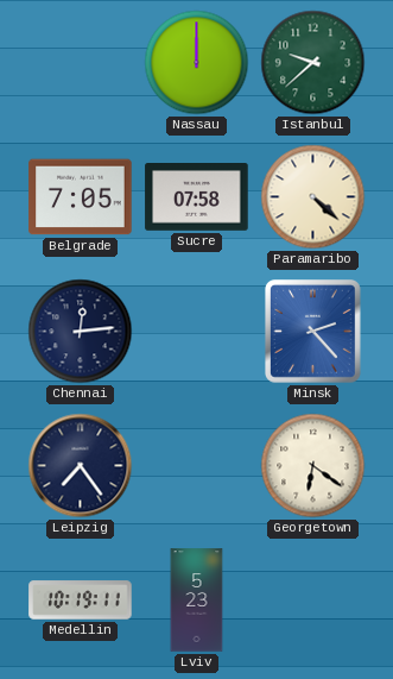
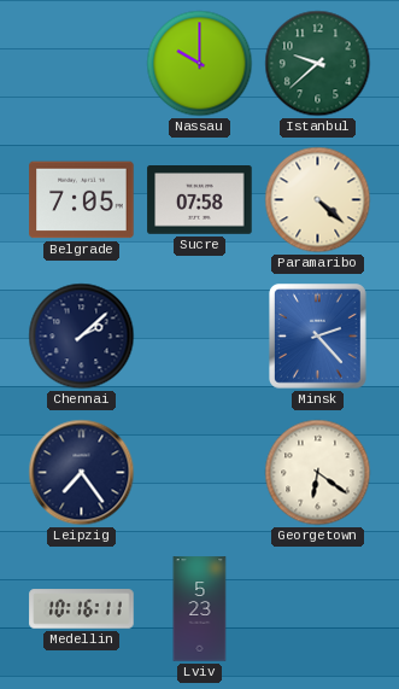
Nassau: 12:00 -> 10:00 (200, 64)
Chennai: 12:14 -> 2:08 (82, 337)
Medellin: 10:19 -> 10:16 (82, 609)
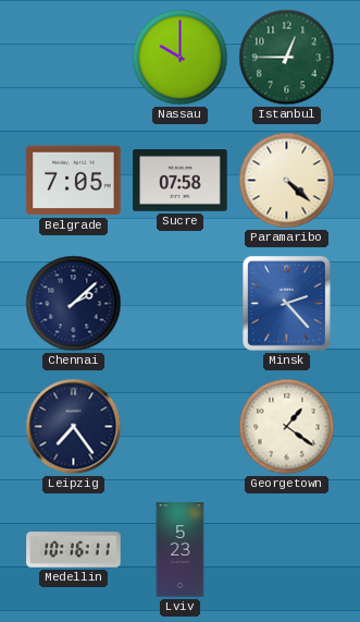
Istanbul: 9:38 -> 12:45 (287, 58)
Georgetown: 6:21 -> 1:21 (287, 427)
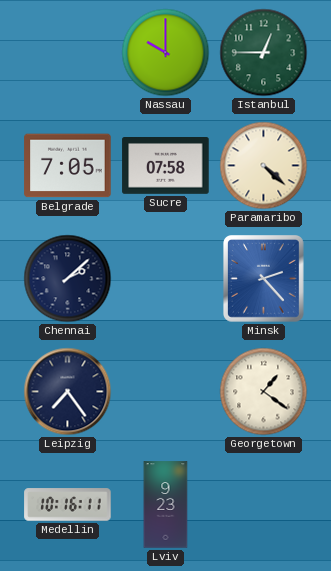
Lviv: 5:23 -> 9:23 (166, 505)
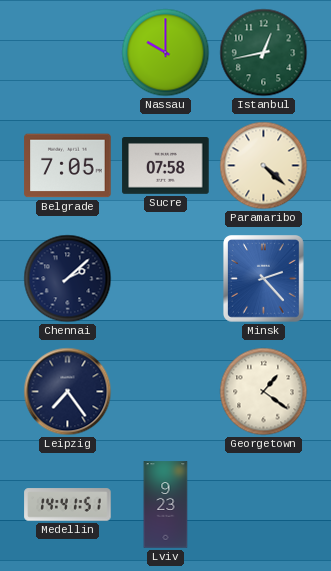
Istanbul: 12:45 -> 12:43 (264, 53)
Medellin: 10:16 -> 14:41 (68, 505)
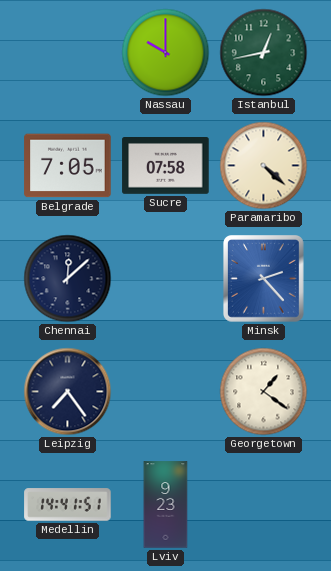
Chennai: 2:08 -> 12:08 (68, 279)
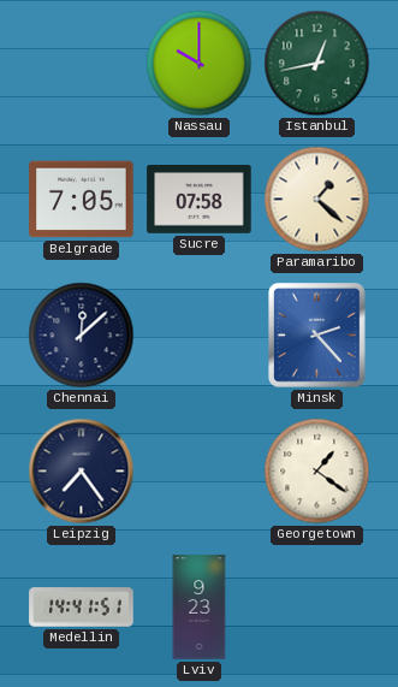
Paramaribo: 4:22 -> 1:22 (317, 200)
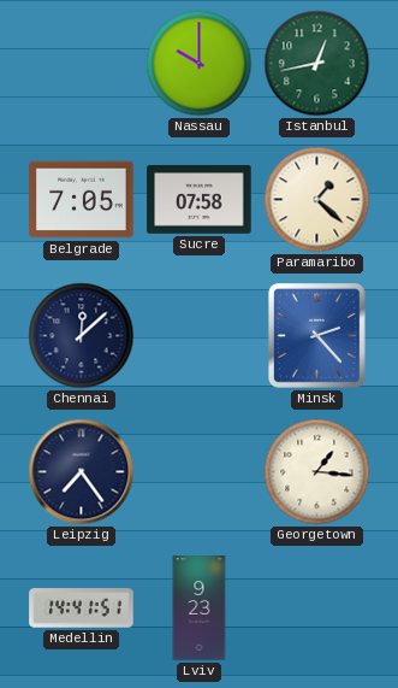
Georgetown: 1:21 -> 1:16 (317, 472)
